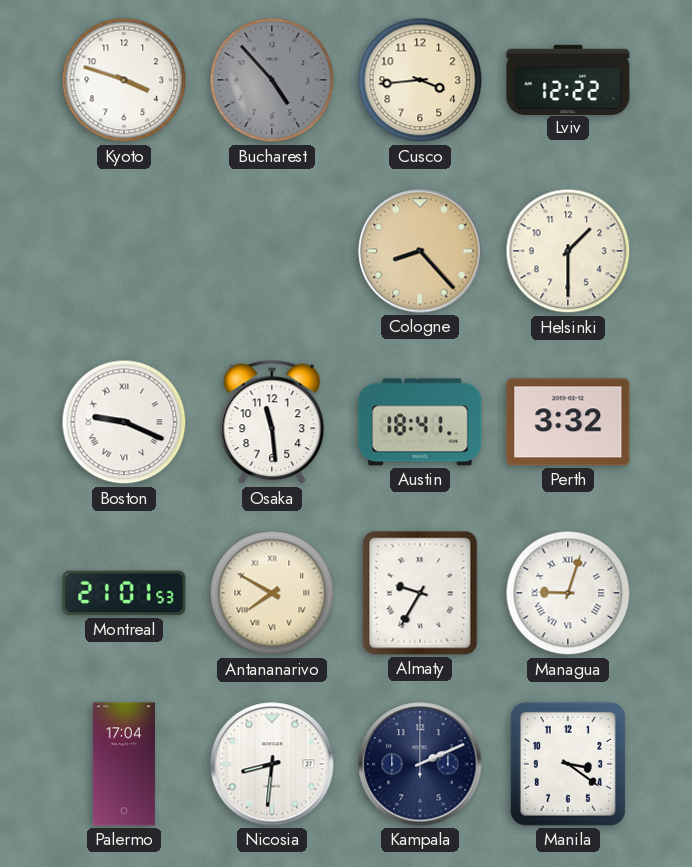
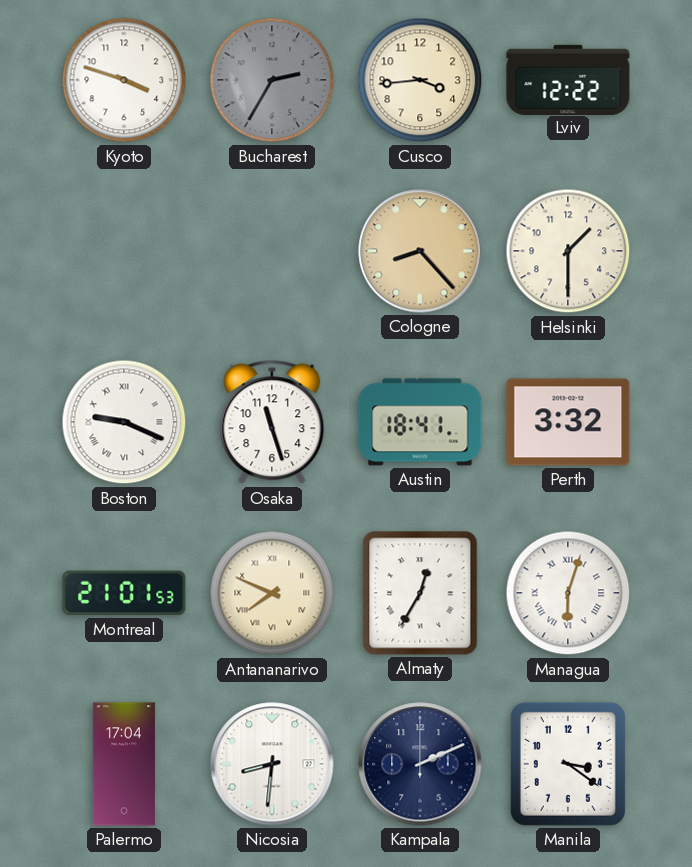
Bucharest: 4:53 -> 2:35 (272, 80)
Osaka: 11:29 -> 11:27 (272, 422)
Antananarivo: 7:50 -> 7:49 (272, 593)
Almaty: 9:35 -> 12:35 (420, 593)
Managua: 9:03 -> 6:03 (568, 593)
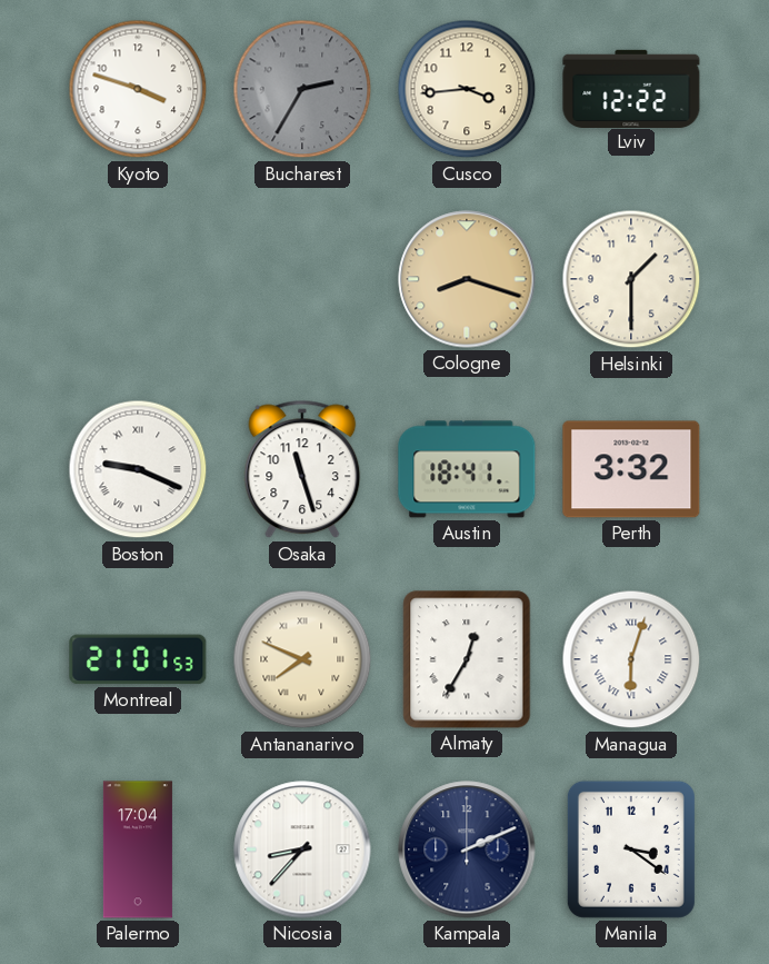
Cologne: 8:23 -> 8:18 (467, 279)
Nicosia: 8:31 -> 8:37 (302, 849)
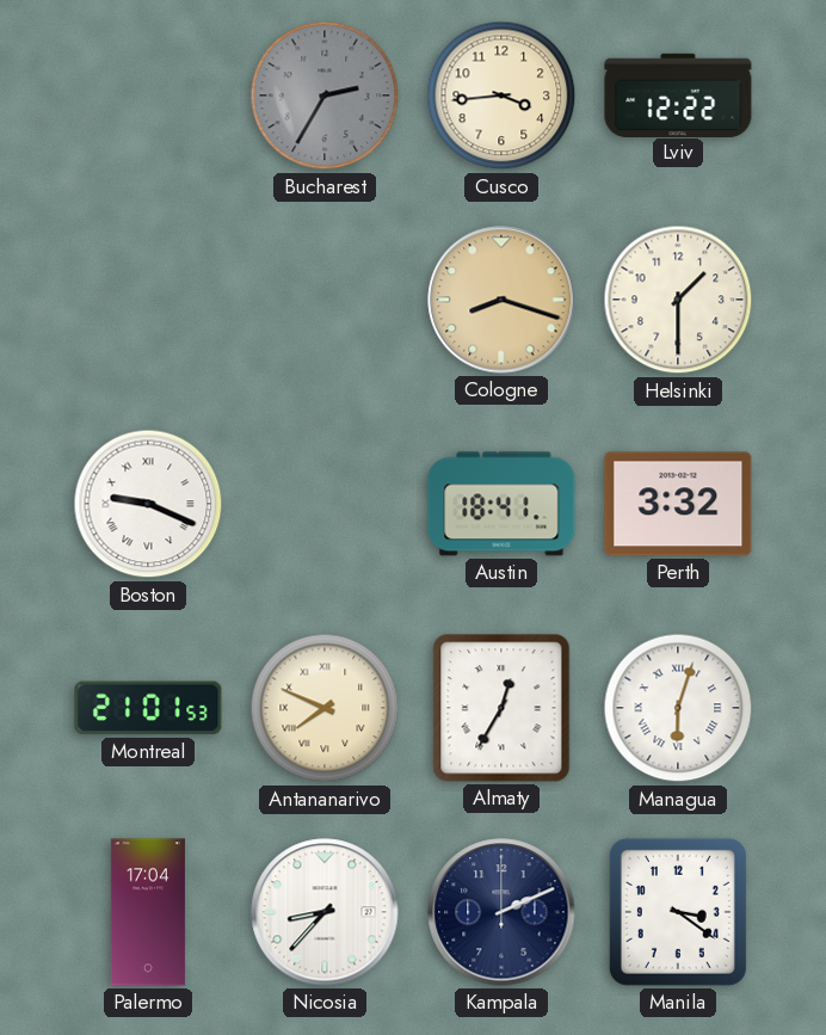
Kyoto: 3:48 -> none (138, 89)
Osaka: 11:27 -> none (302, 469)
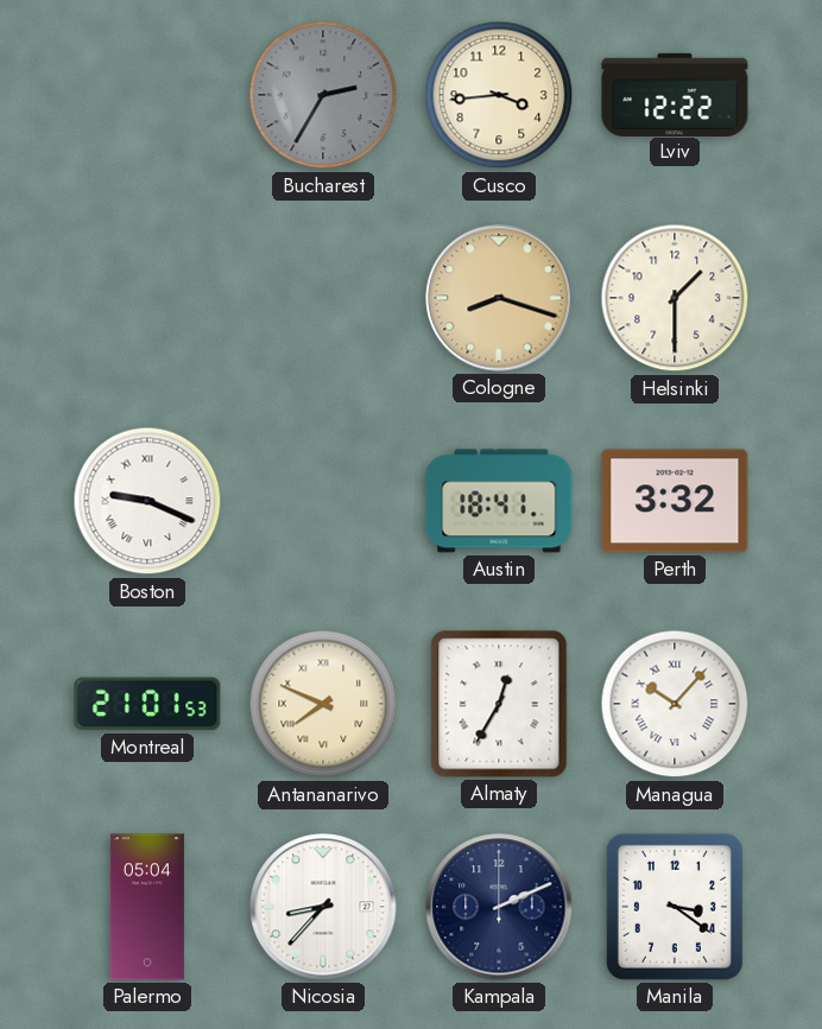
Managua: 6:03 -> 10:07 (675, 704)
Palermo: 17:04 -> 05:04 (147, 907)
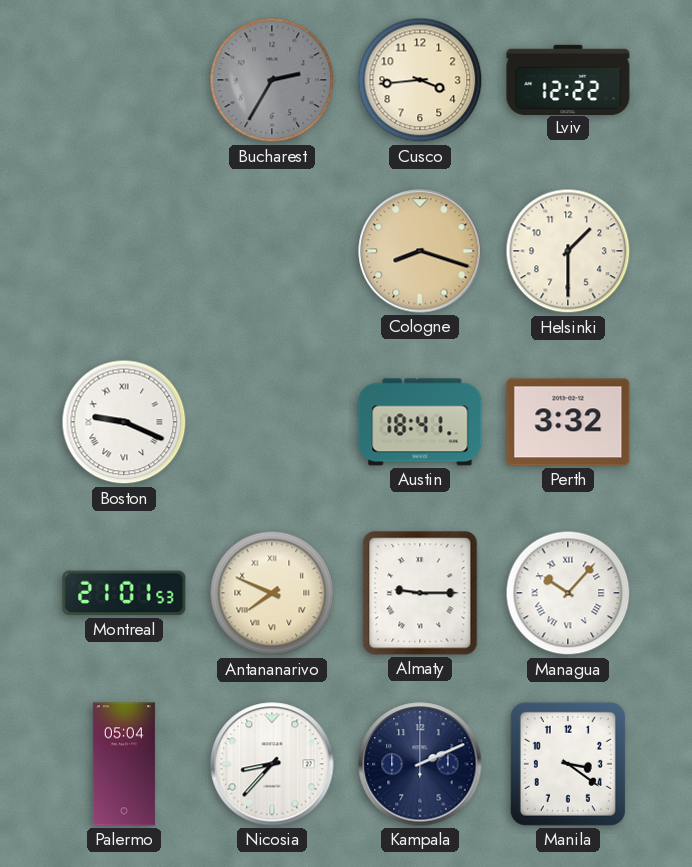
Almaty: 12:35 -> 9:15 (420, 593)
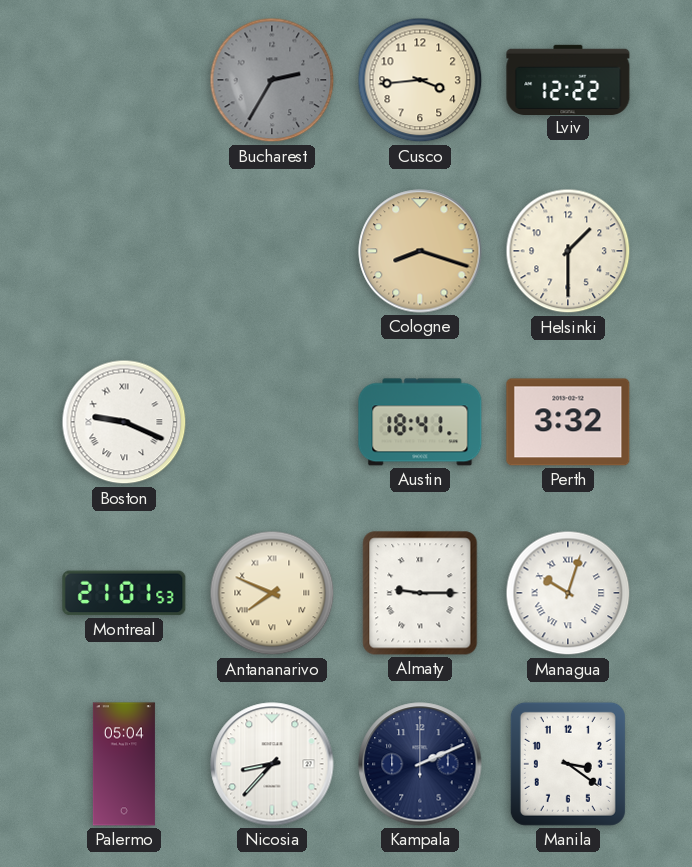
Managua: 10:07 -> 10:03 (568, 593)
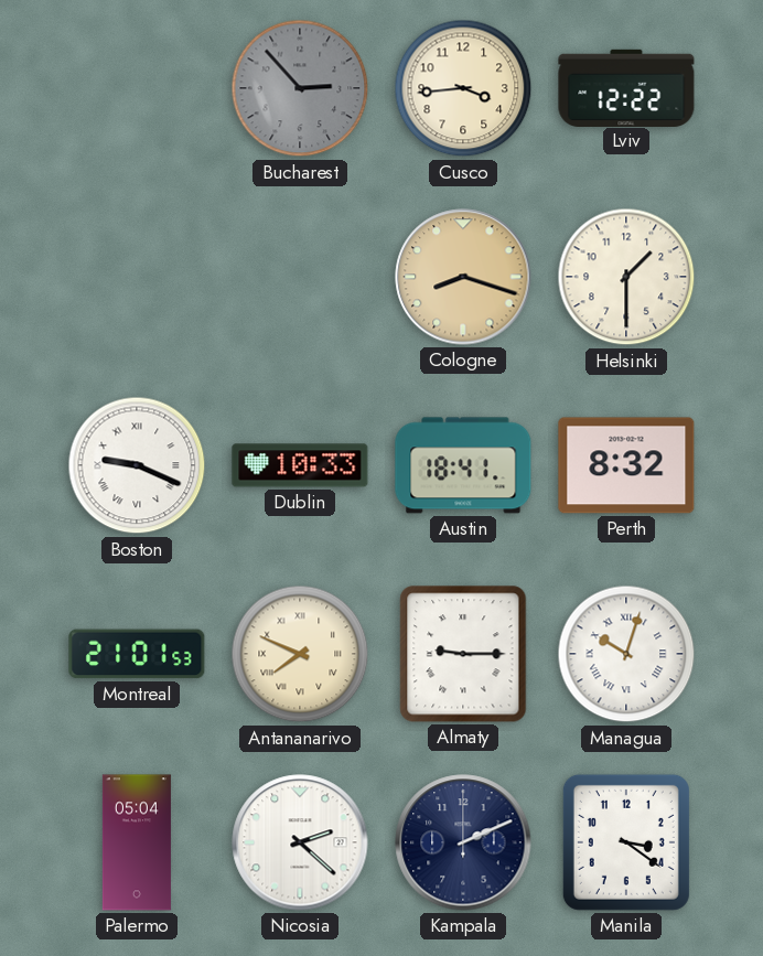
Bucharest: 2:35 -> 2:53 (300, 88)
Dublin: none -> 10:33 (300, 465)
Perth: 3:32 -> 8:32 (626, 465)
Nicosia: 8:37 -> 2:22 (300, 842)
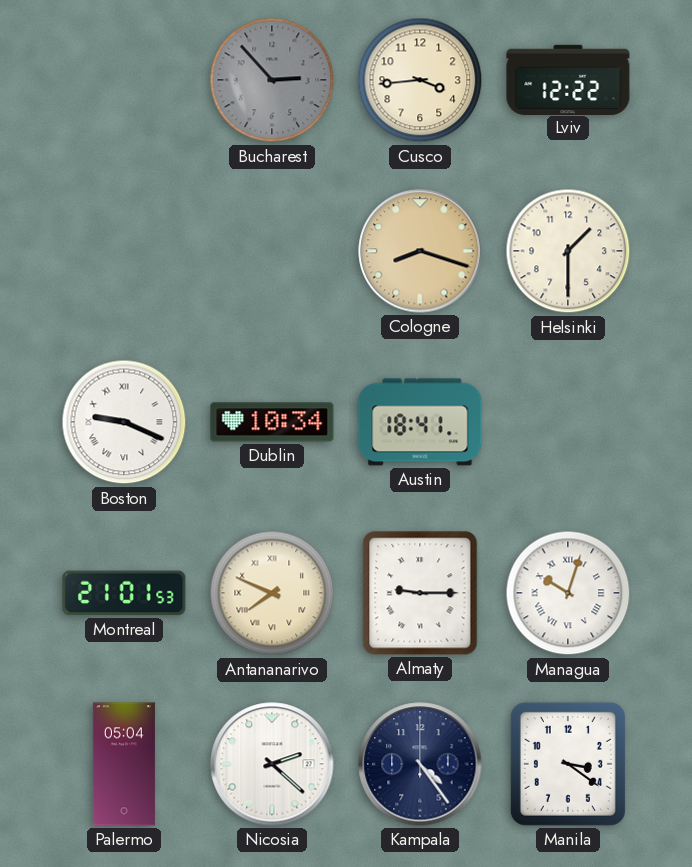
Dublin: 10:33 -> 10:34 (272, 422)
Perth: 8:32 -> none (626, 465)
Kampala: 2:11 -> 4:24 (420, 764)
